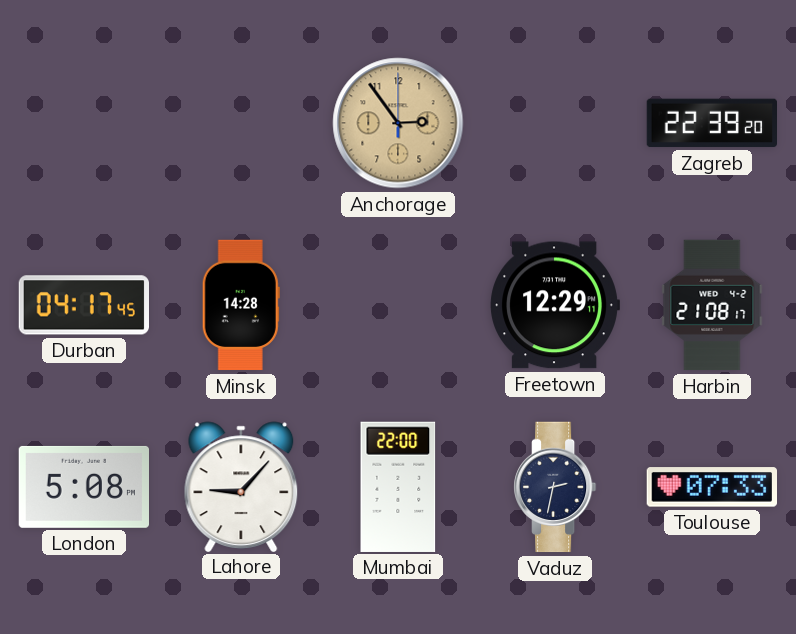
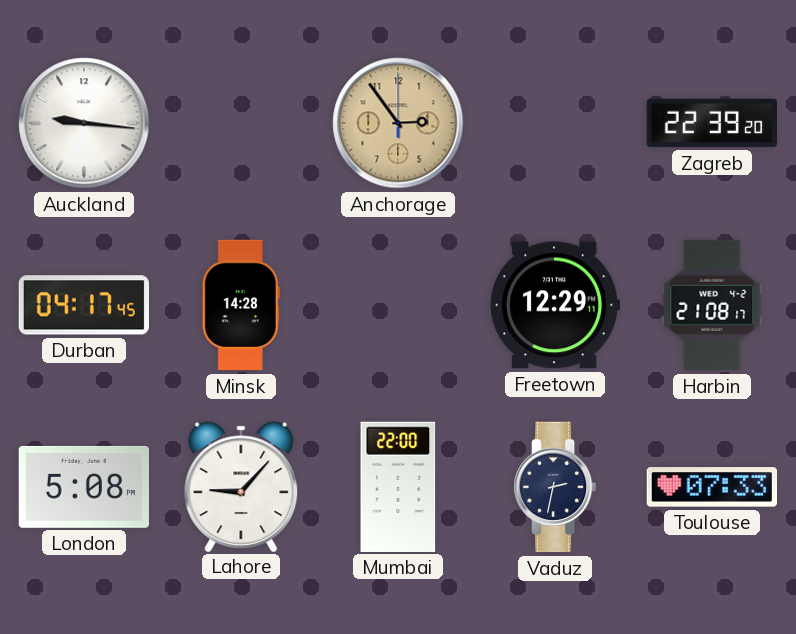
Auckland: none -> 9:16 (84, 123)
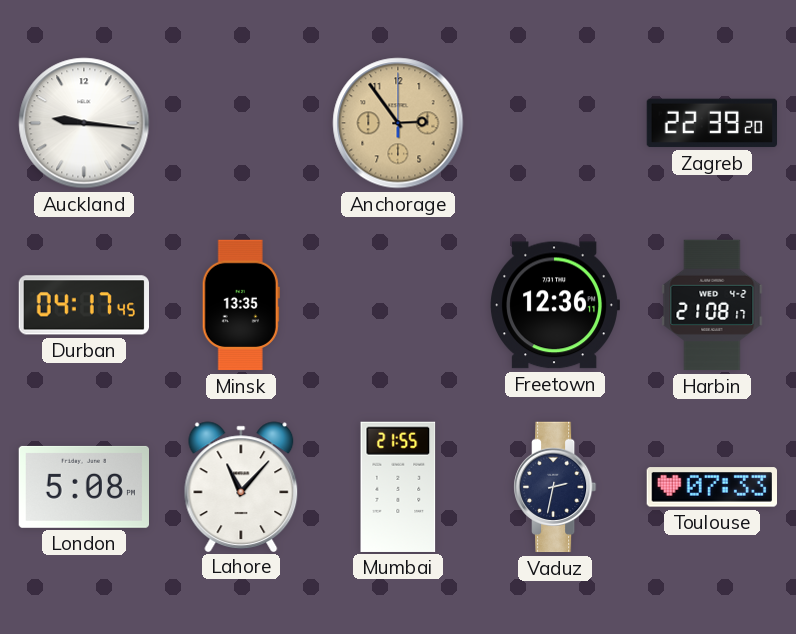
Minsk: 14:28 -> 13:35 (241, 305)
Freetown: 12:29 -> 12:36 (555, 305)
Lahore: 9:07 -> 11:07 (241, 486)
Mumbai: 22:00 -> 21:55 (398, 487)
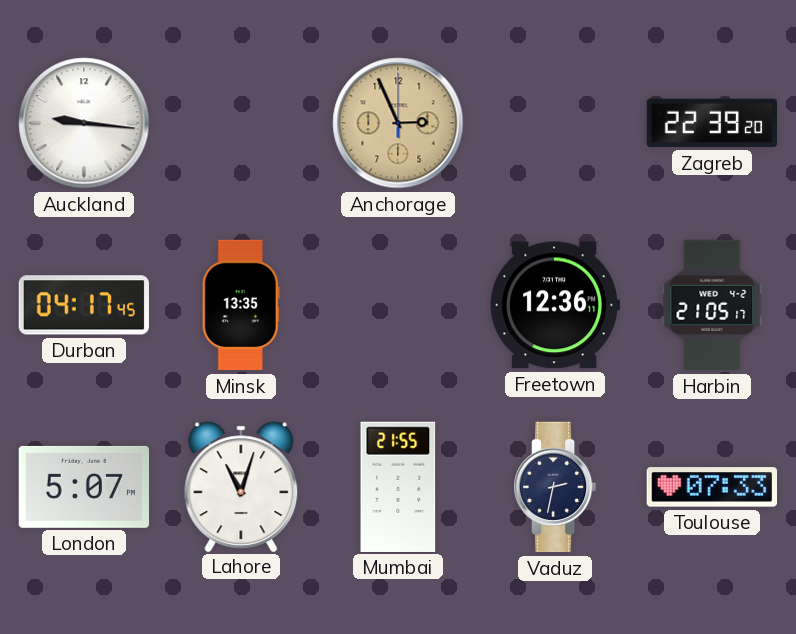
Anchorage: 2:54 -> 2:56 (398, 123)
Harbin: 21:08 -> 21:05 (712, 305)
London: 5:08 -> 5:07 (83, 487)
Lahore: 11:07 -> 11:03 (241, 486)
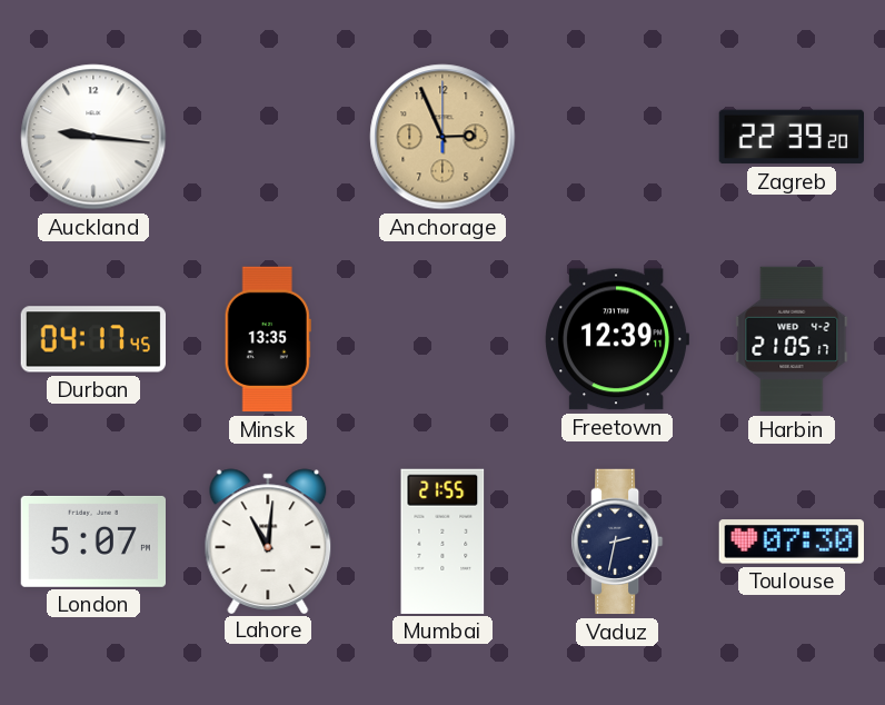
Freetown: 12:36 -> 12:39 (617, 339)
Lahore: 11:03 -> 11:01 (268, 540)
Toulouse: 07:33 -> 07:30 (790, 542)
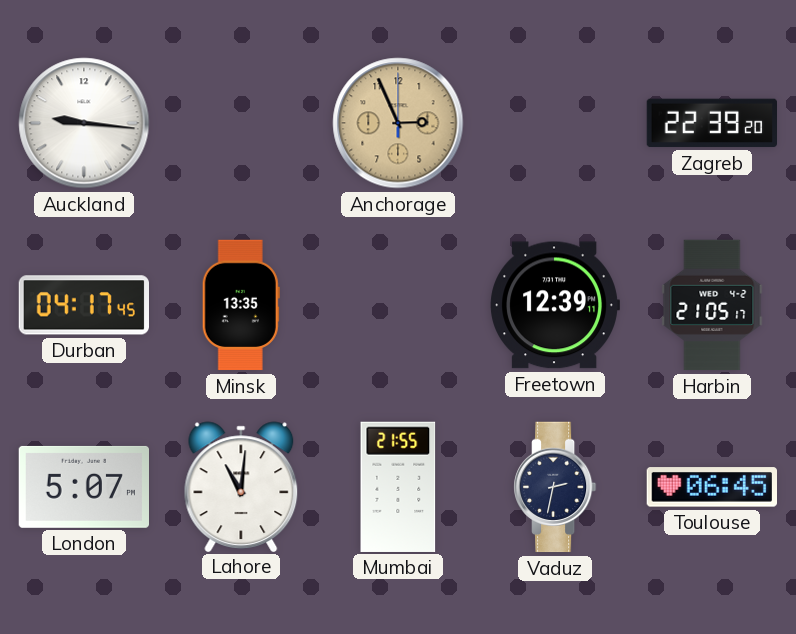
Toulouse: 07:30 -> 06:45 (711, 487)
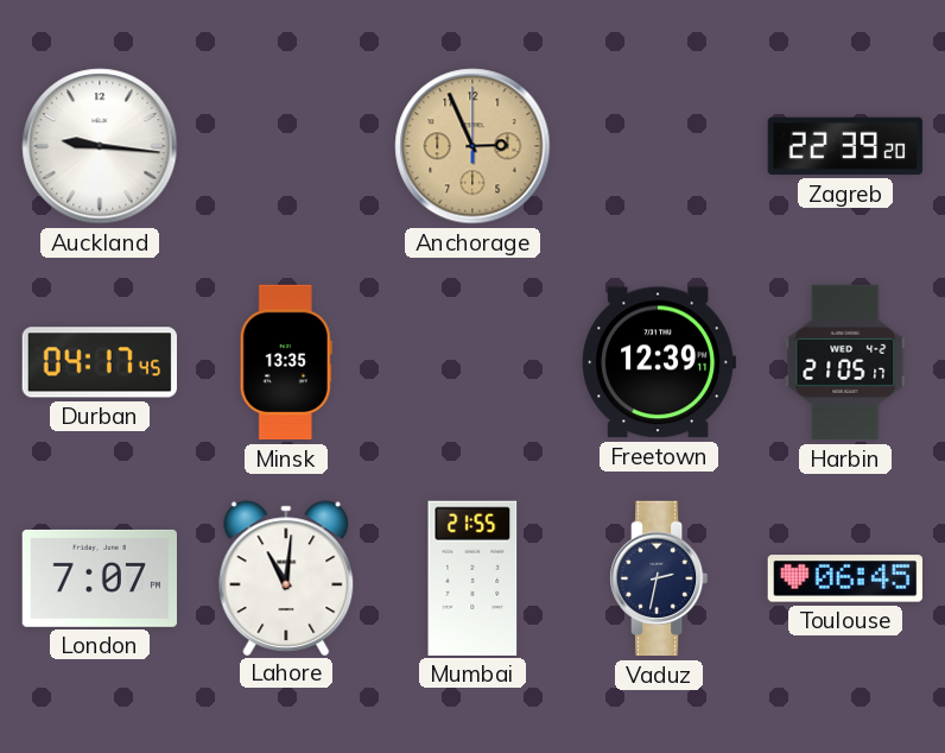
London: 5:07 -> 7:07 (99, 578)
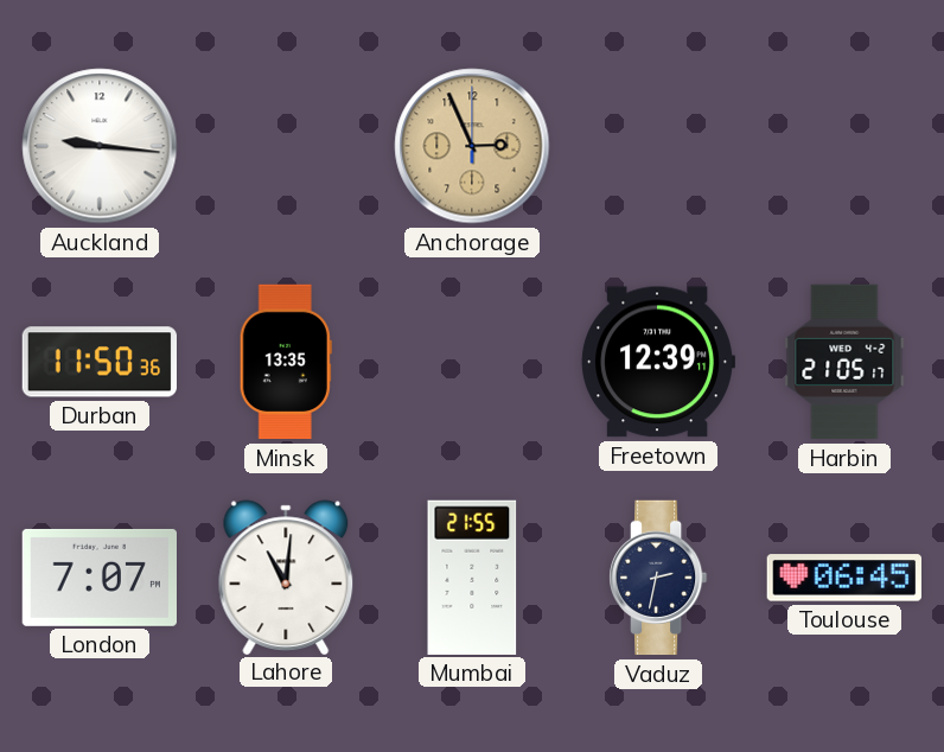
Zagreb: 22:39 -> none (844, 146)
Durban: 04:17 -> 11:50 (98, 362)
